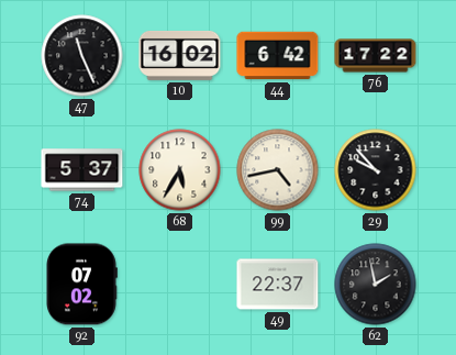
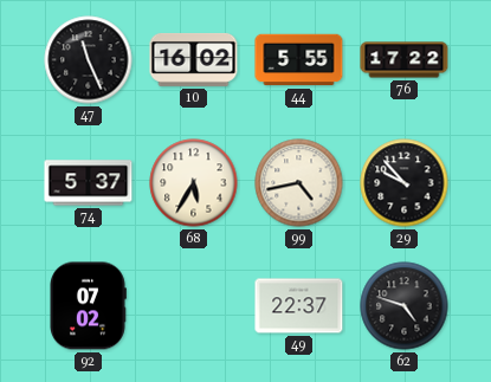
44: 6:42 -> 5:55 (299, 60)
62: 1:58 -> 4:48 (405, 306)
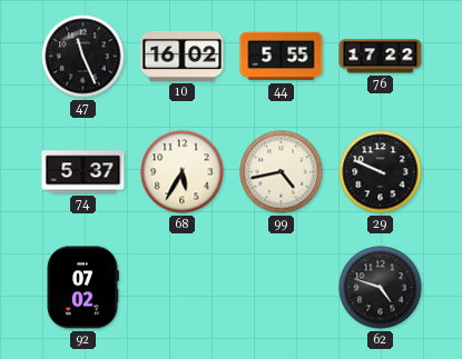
29: 9:53 -> 9:49 (381, 172)
49: 22:37 -> none (299, 306)
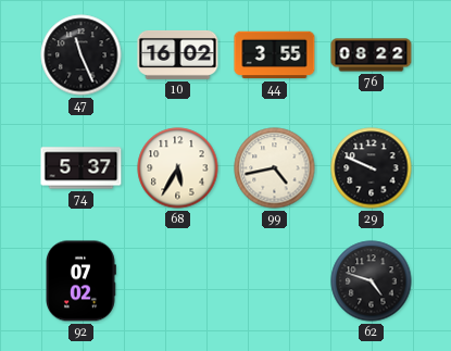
44: 5:55 -> 3:55 (275, 55)
76: 17:22 -> 08:22 (372, 55)
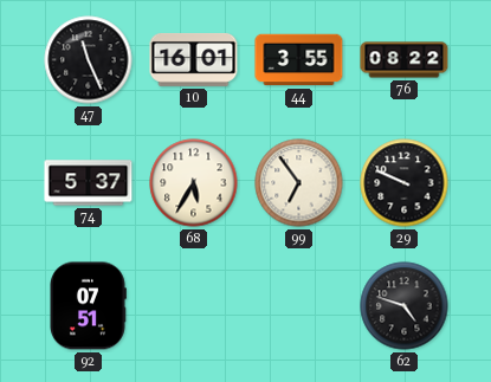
10: 16:02 -> 16:01 (194, 59)
99: 4:43 -> 6:54 (299, 183)
92: 07:02 -> 07:51 (89, 306)
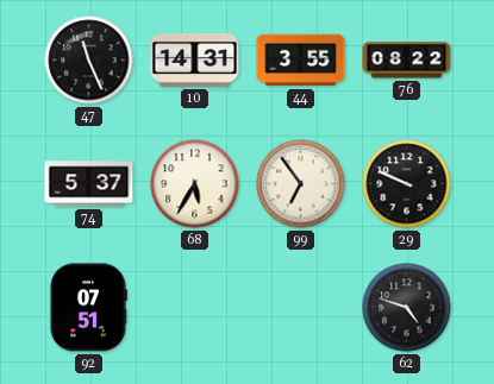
10: 16:01 -> 14:31 (195, 59)
